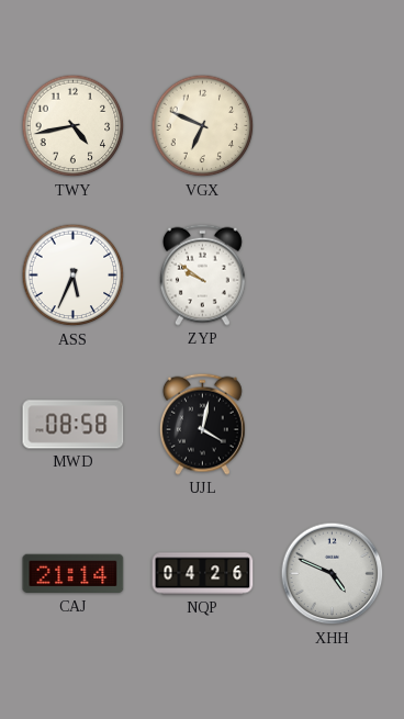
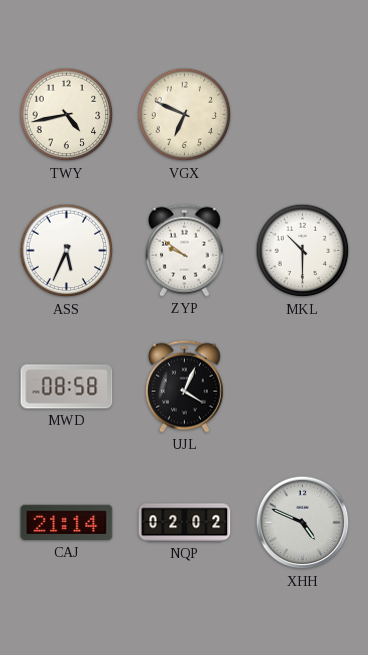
MKL: none -> 10:30 (303, 251)
UJL: 4:02 -> 4:04 (184, 386)
NQP: 04:26 -> 02:02 (185, 523)
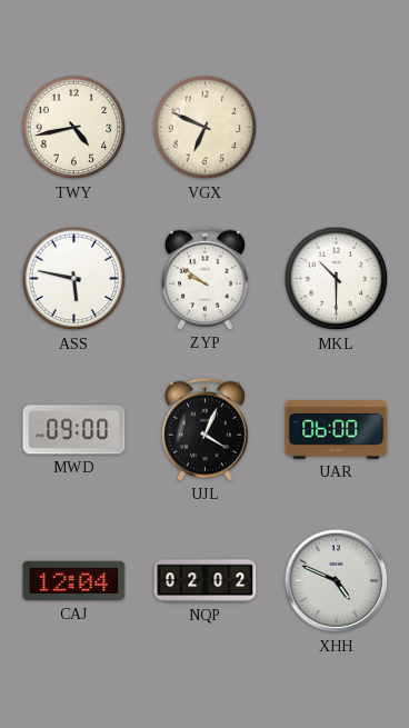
ASS: 5:34 -> 5:47 (74, 279)
MWD: 08:58 -> 09:00 (74, 430)
UAR: none -> 06:00 (337, 430)
CAJ: 21:14 -> 12:04 (74, 581)
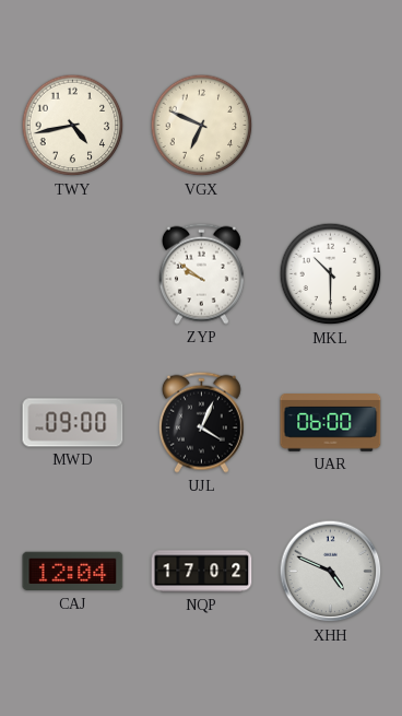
ASS: 5:47 -> none (74, 279)
NQP: 02:02 -> 17:02 (202, 572)
